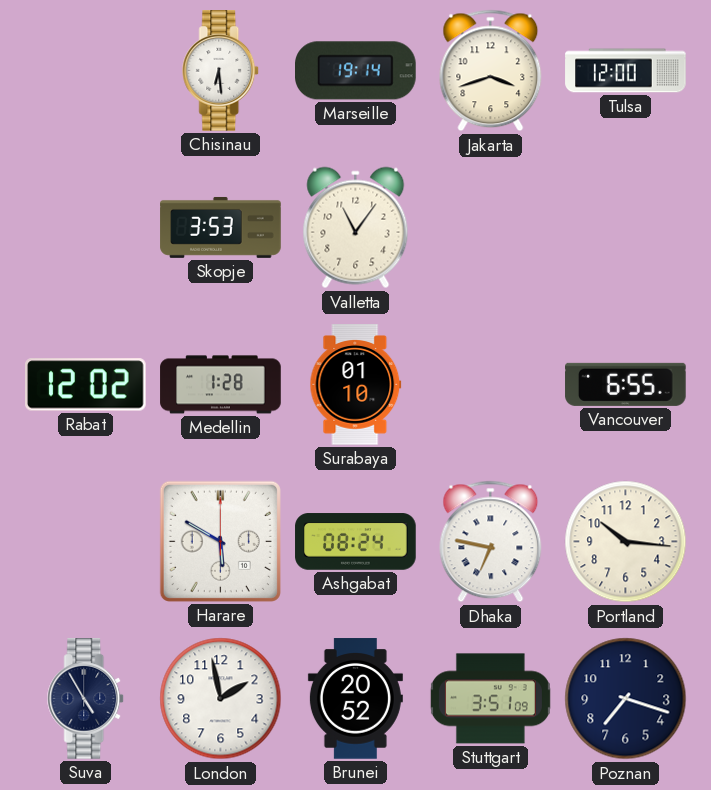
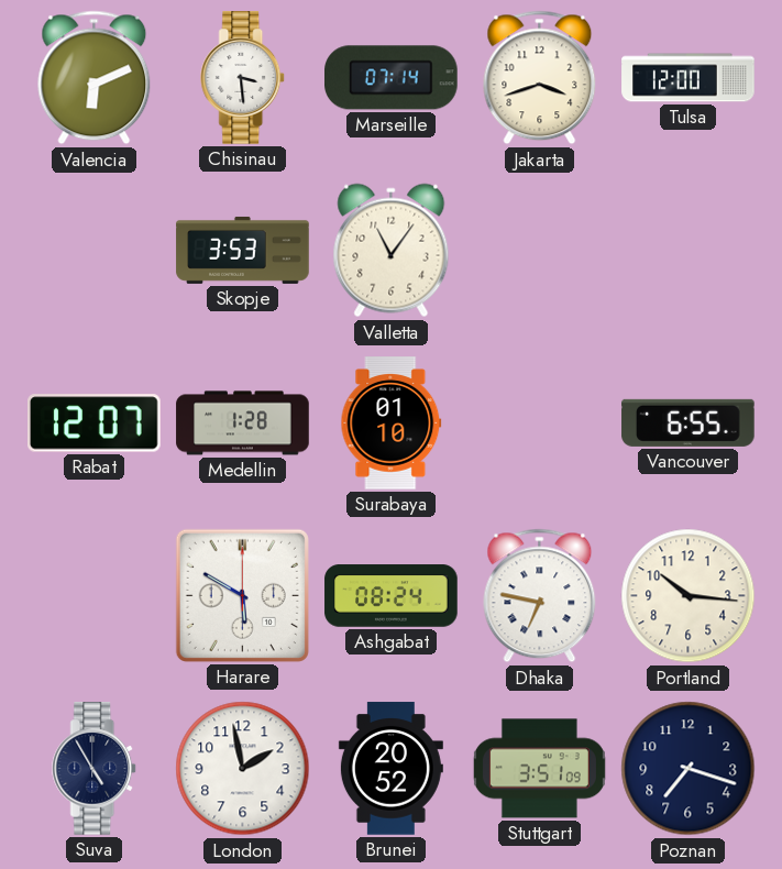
Valencia: none -> 6:11 (95, 78)
Chisinau: 6:29 -> 3:29 (243, 78)
Marseille: 19:14 -> 07:14 (392, 78)
Rabat: 12:02 -> 12:07 (95, 424)
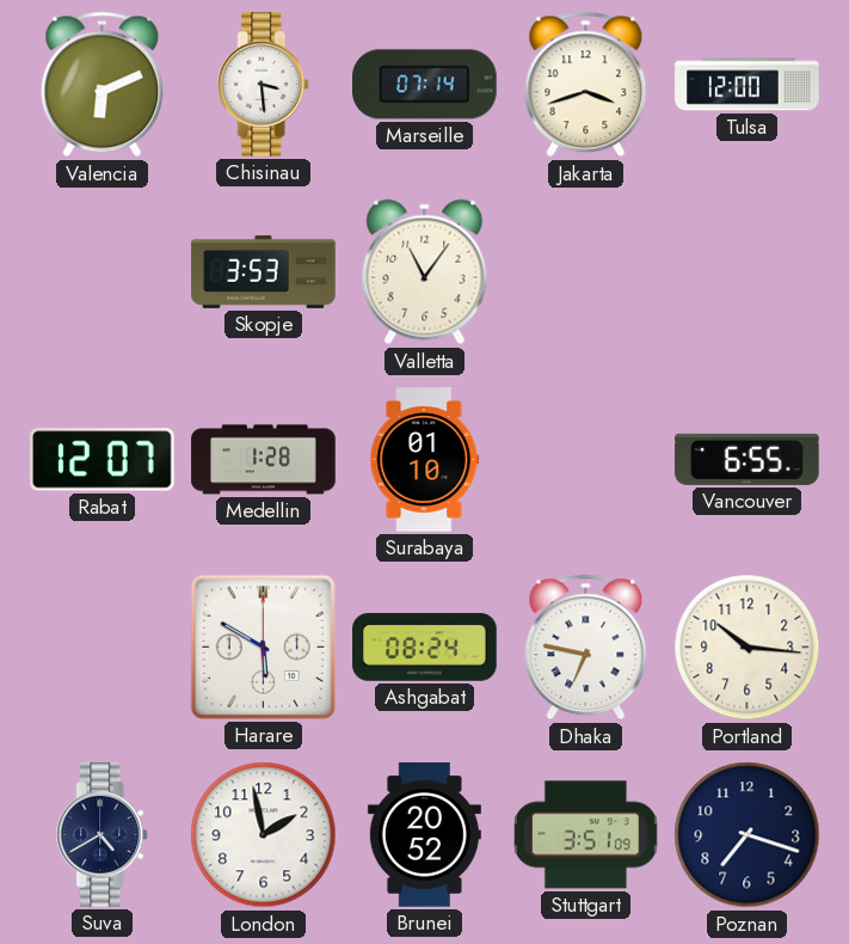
Suva: 4:55 -> 4:40 (103, 835)
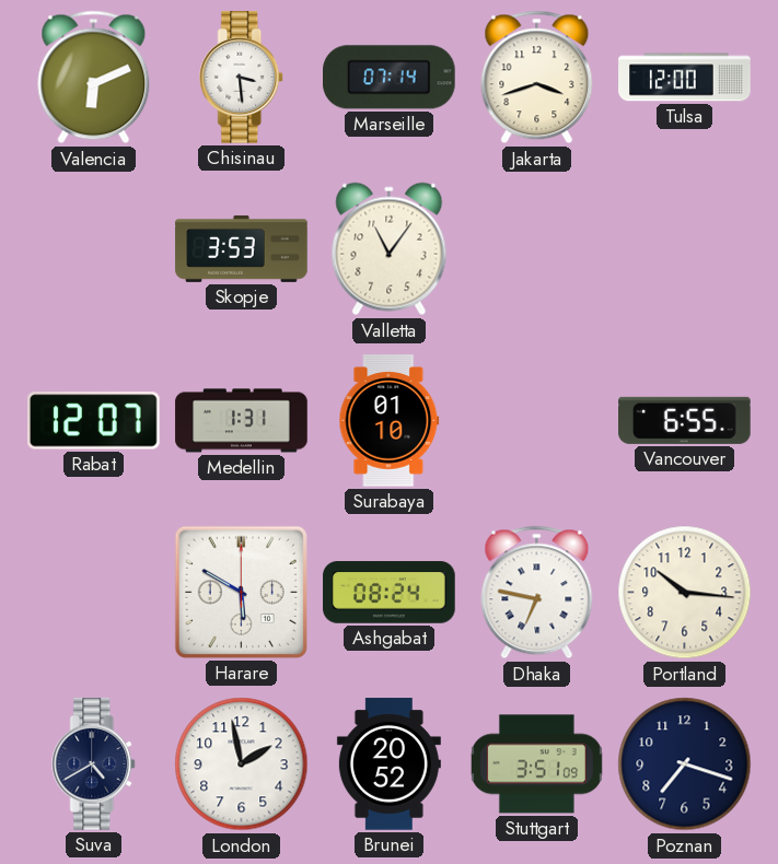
Medellin: 1:28 -> 1:31 (242, 421)
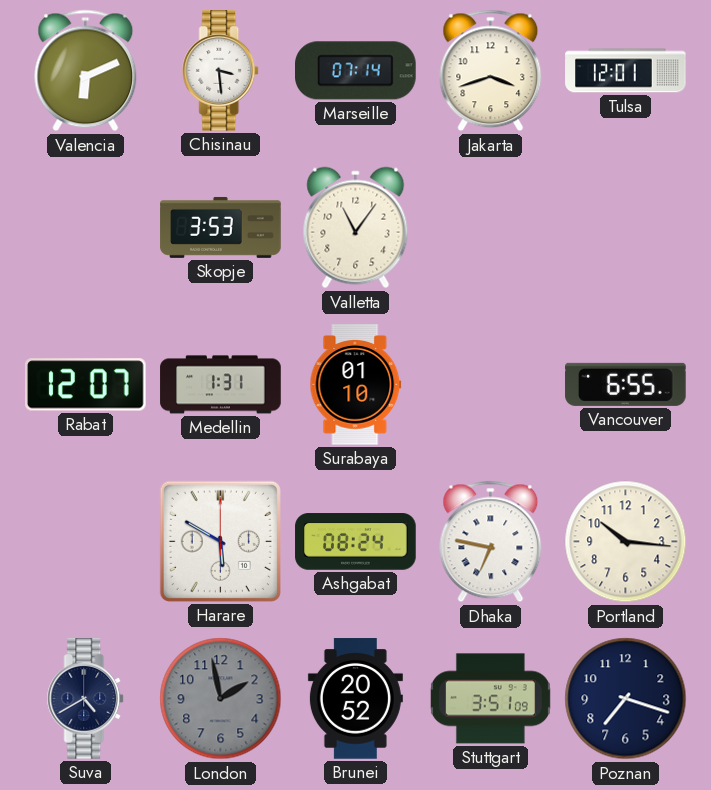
Tulsa: 12:00 -> 12:01 (626, 71)
London dial: white -> grey (221, 699)
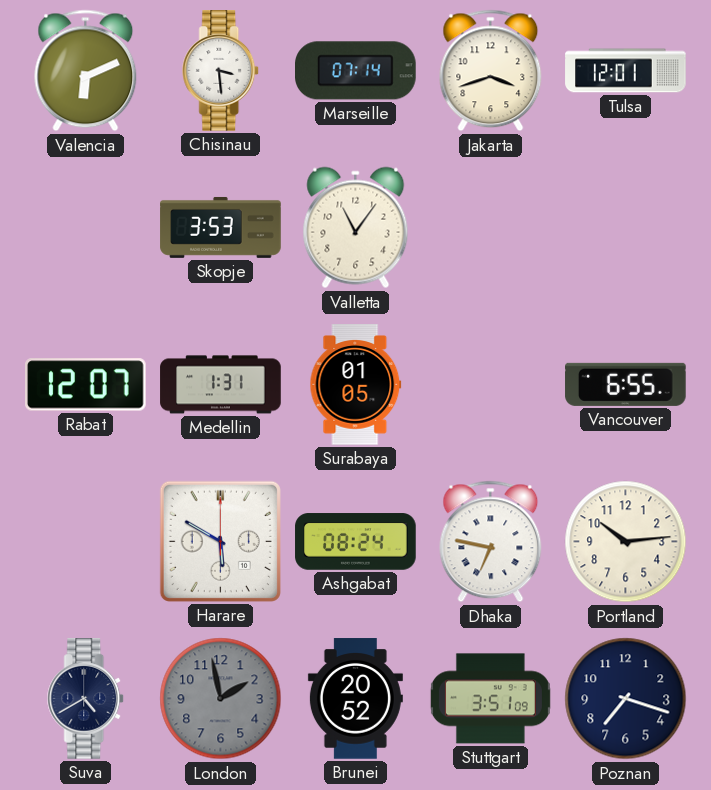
Surabaya: 01:10 -> 01:05 (356, 385)
Portland: 10:16 -> 10:14 (626, 542)
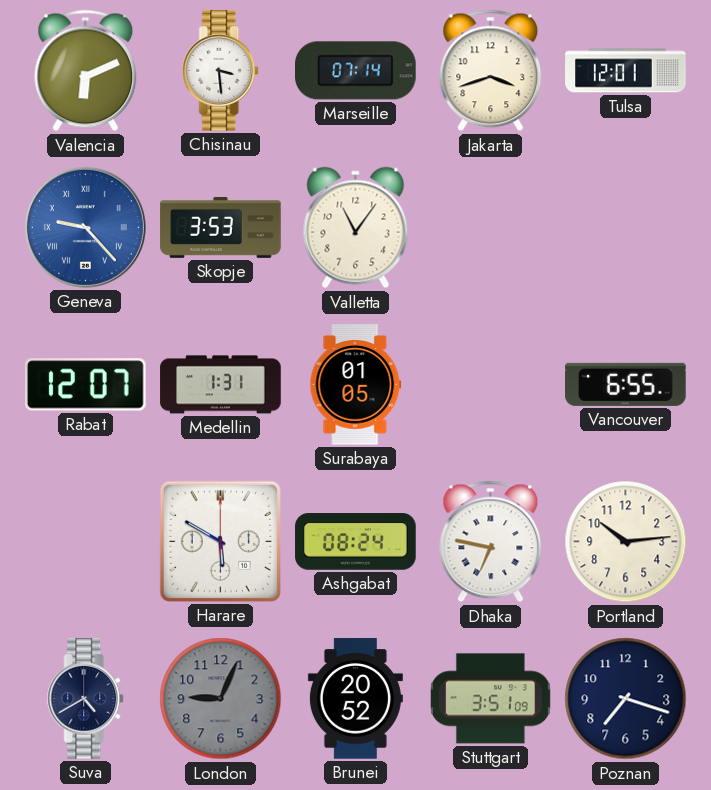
Geneva: none -> 9:23 (85, 227)
London: 1:58 -> 9:04 (221, 699)
